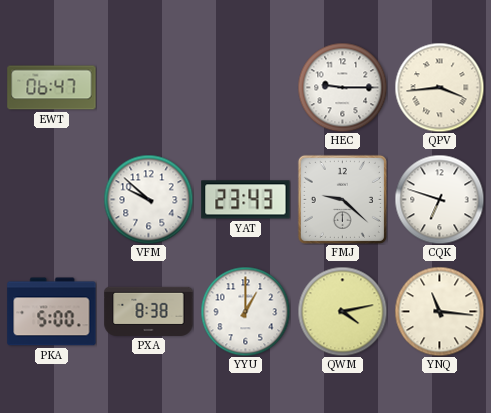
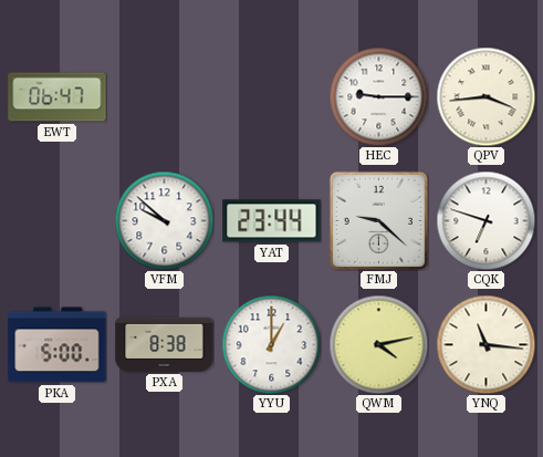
YAT: 23:43 -> 23:44 (272, 221)
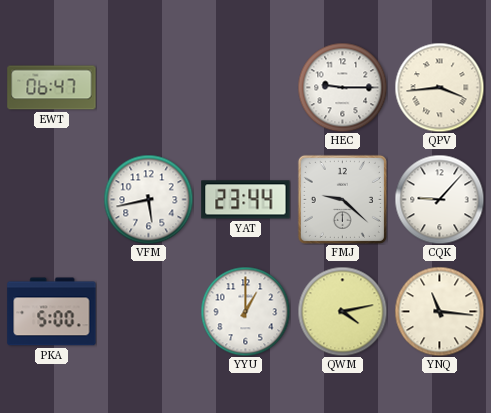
VFM: 9:52 -> 5:43 (148, 199)
CQK: 6:48 -> 9:07 (439, 199)
PXA: 8:38 -> none (165, 344)
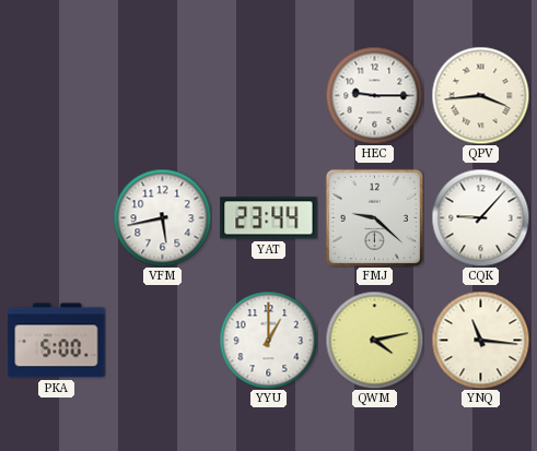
EWT: 06:47 -> none (52, 88)
